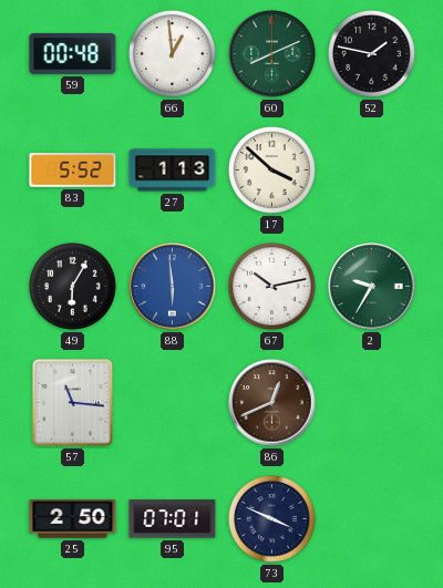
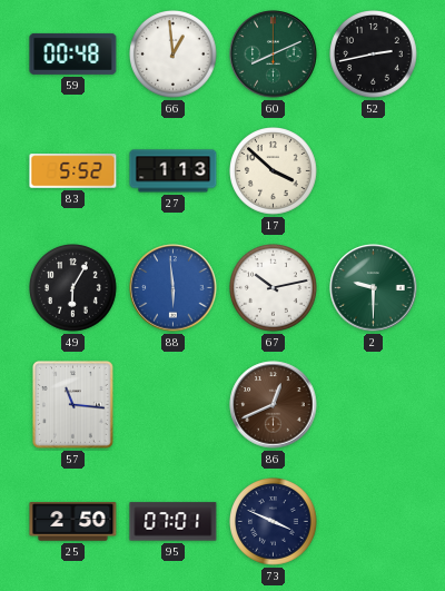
52: 1:47 -> 2:43 (374, 55)
2: 9:35 -> 9:30 (374, 288)
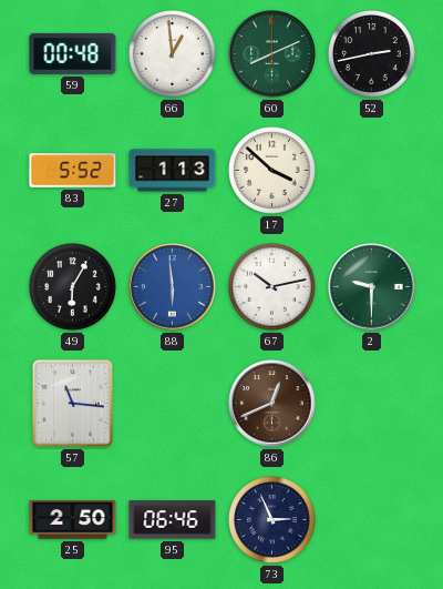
95: 07:01 -> 06:46 (173, 520)
73: 3:49 -> 2:56 (272, 520)
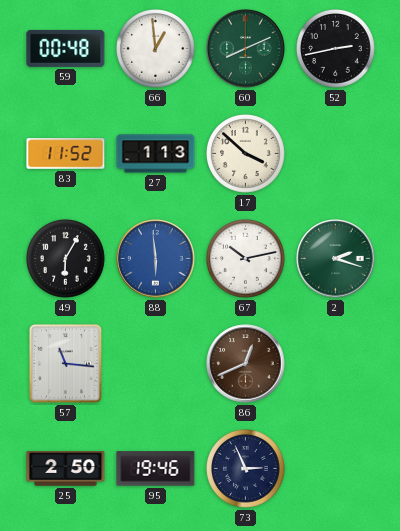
83: 5:52 -> 11:52 (66, 154)
2: 9:30 -> 2:18 (336, 259)
95: 06:46 -> 19:46 (156, 469)
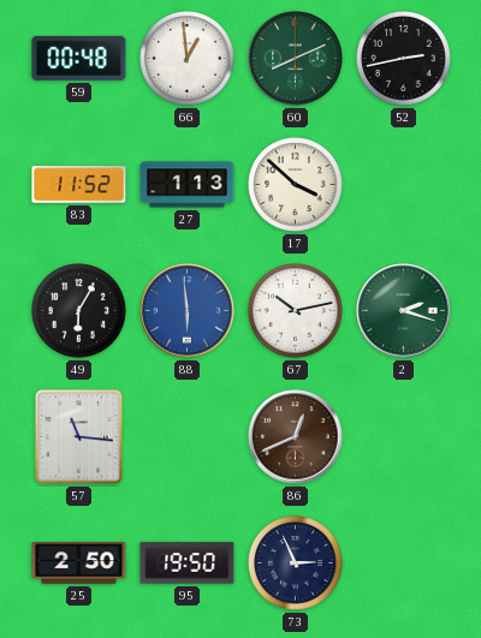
95: 19:46 -> 19:50 (188, 564)
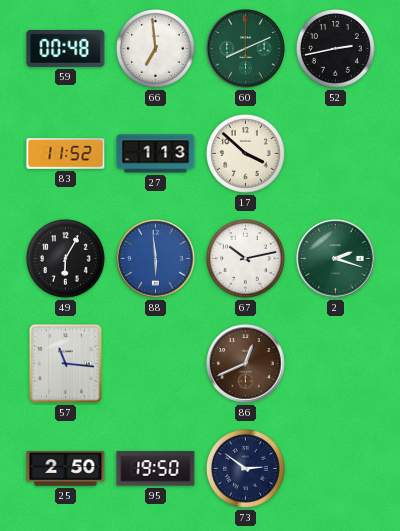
66: 12:59 -> 6:59 (156, 49)
73: 2:56 -> 2:51 (246, 469)
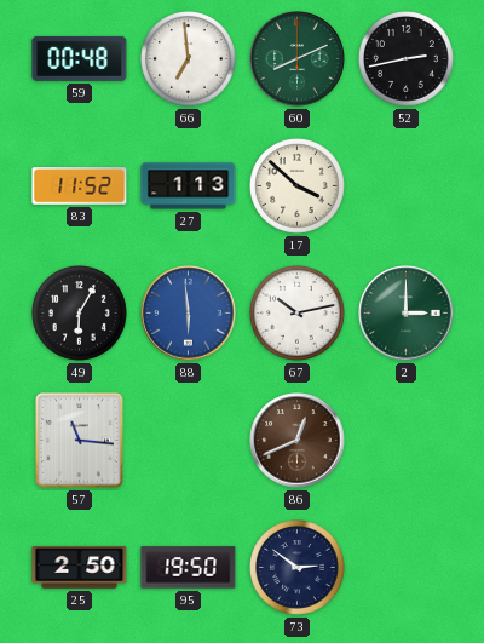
2: 2:18 -> 3:00 (407, 314)
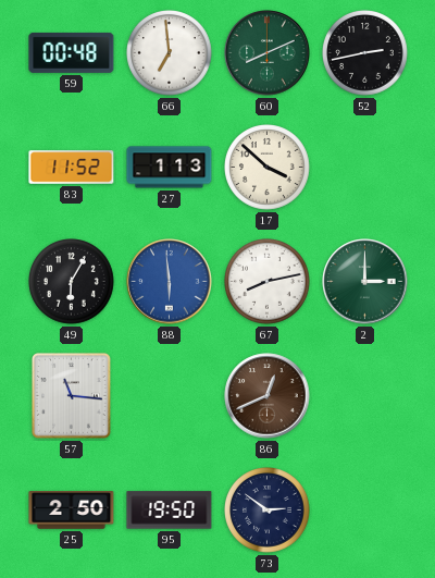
67: 10:13 -> 8:13 (268, 282)
